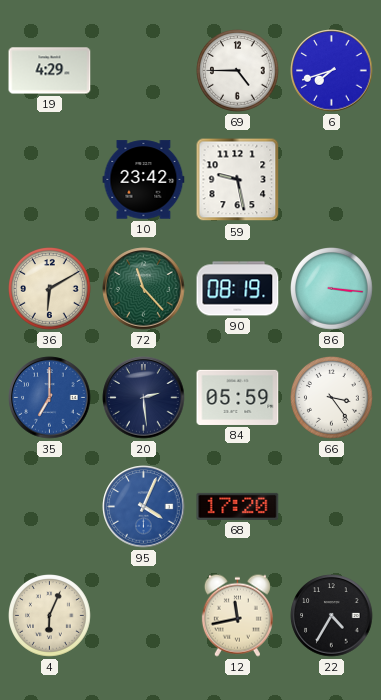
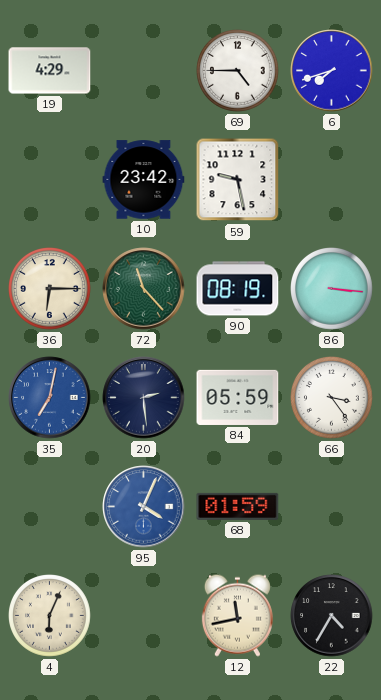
36: 6:10 -> 6:15 (50, 289)
35: 7:00 -> 7:02 (50, 398)
68: 17:20 -> 01:59 (238, 506)
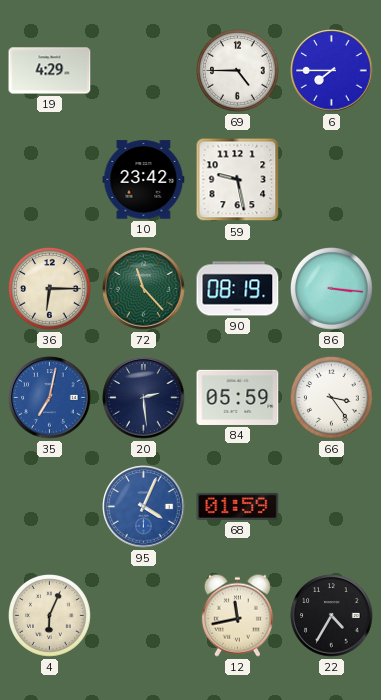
6: 7:42 -> 7:45 (332, 71)
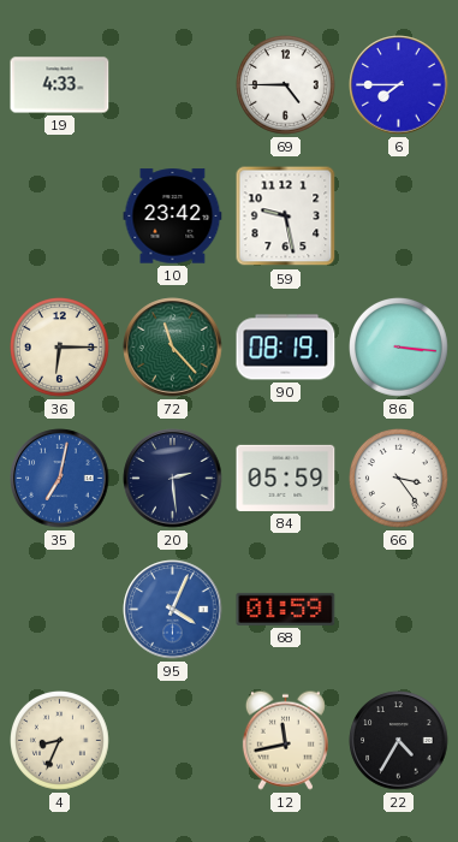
19: 4:29 -> 4:33 (60, 85)
4: 6:04 -> 8:34 (60, 741)
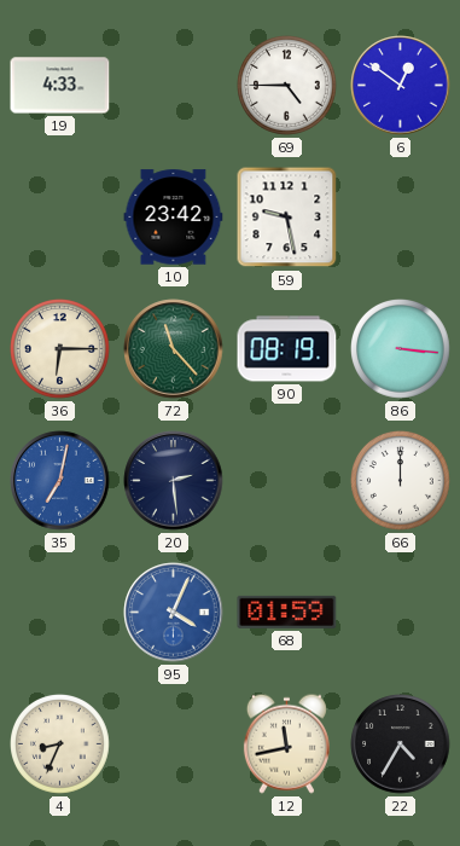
6: 7:45 -> 12:51 (401, 86)
84: 05:59 -> none (286, 478)
66: 3:24 -> 12:00 (401, 481)
